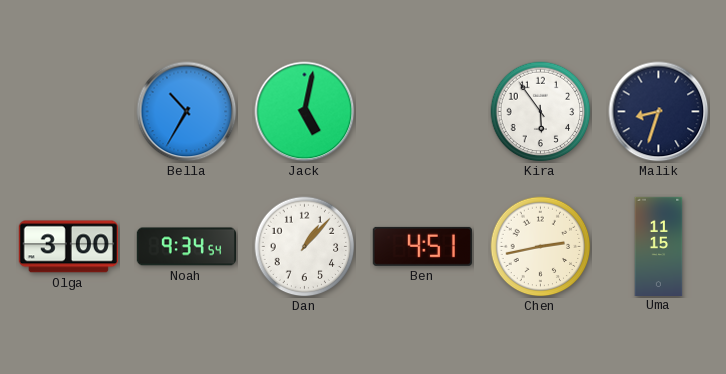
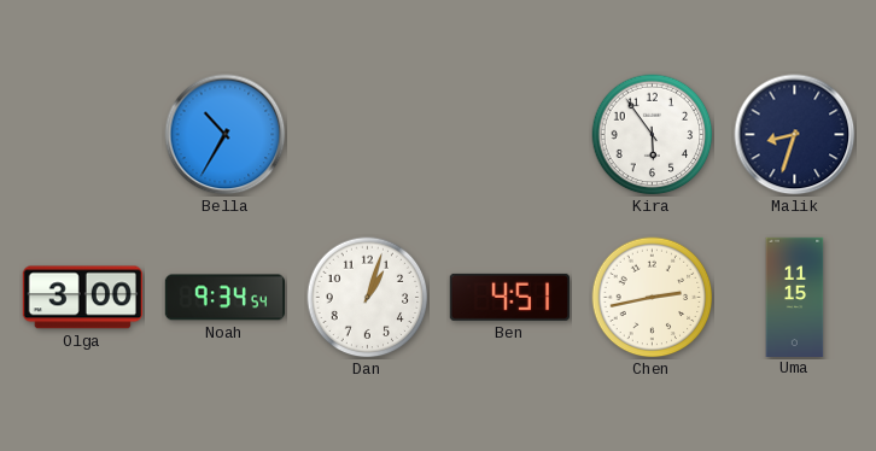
Jack: 5:02 -> none (305, 112)
Dan: 1:07 -> 1:03 (368, 298)
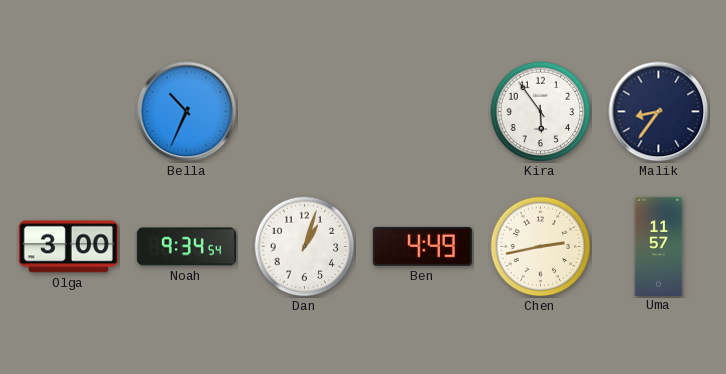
Bella: 10:35 -> 10:34 (187, 112)
Malik: 8:33 -> 8:36 (659, 112)
Ben: 4:51 -> 4:49 (422, 246)
Uma: 11:15 -> 11:57 (659, 246)
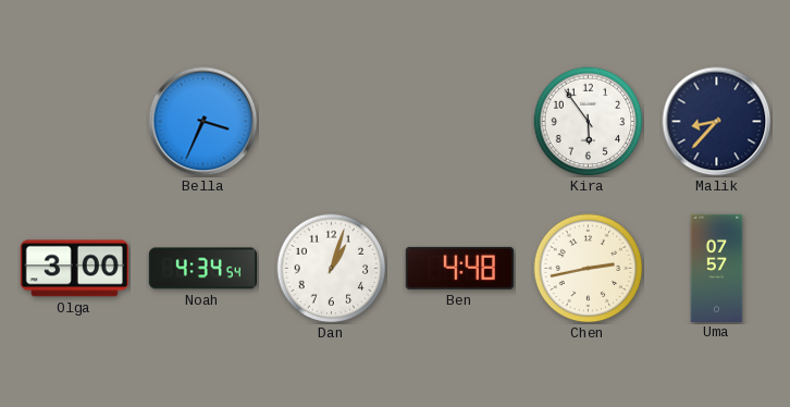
Bella: 10:34 -> 3:34 (203, 122)
Malik: 8:36 -> 8:37 (717, 122)
Noah: 9:34 -> 4:34 (202, 269)
Ben: 4:49 -> 4:48 (459, 268)
Uma: 11:57 -> 07:57 (717, 268)
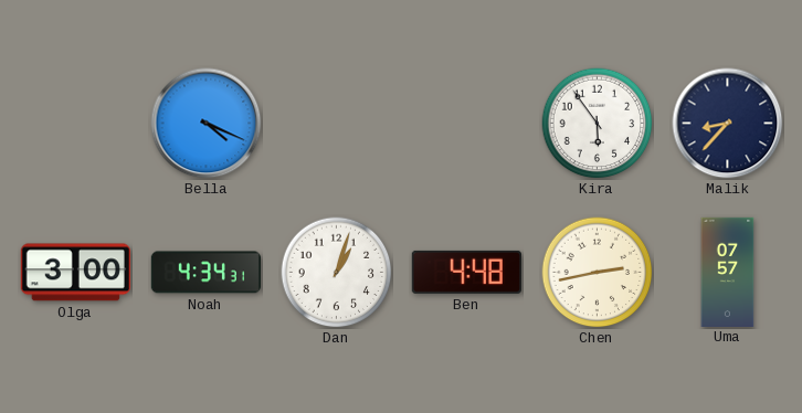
Bella: 3:34 -> 4:19 (207, 124)
Noah: 4:34:54 -> 4:34:31 (205, 273)
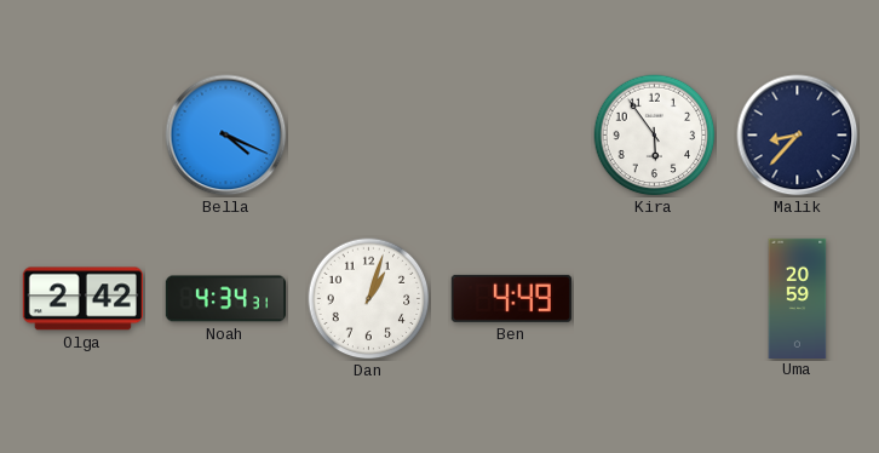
Olga: 3:00 -> 2:42 (82, 299)
Ben: 4:48 -> 4:49 (511, 298)
Chen: 2:43 -> none (598, 273)
Uma: 07:57 -> 20:59 (798, 298)
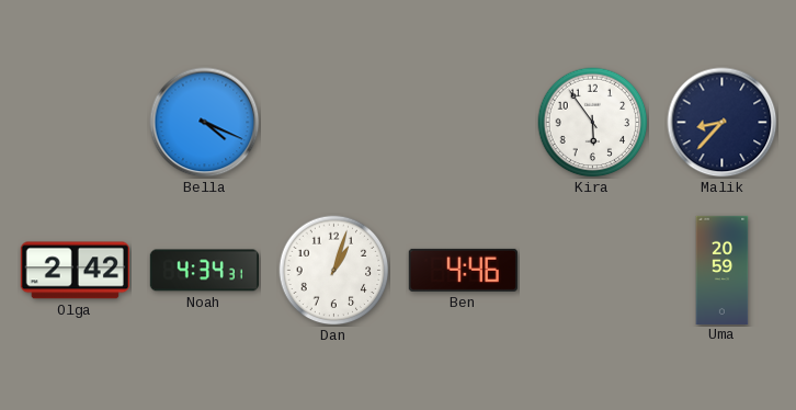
Ben: 4:49 -> 4:46 (463, 270)
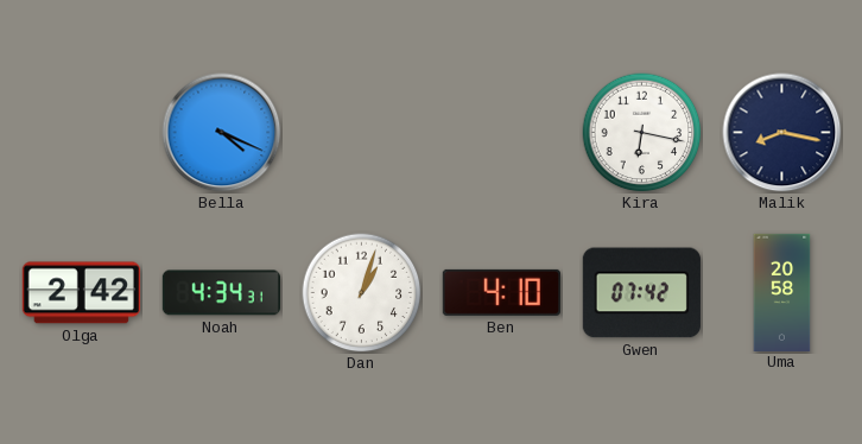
Kira: 5:54 -> 6:17 (642, 133)
Malik: 8:37 -> 8:17 (782, 133)
Ben: 4:46 -> 4:10 (501, 292)
Gwen: none -> 07:42 (641, 293)
Uma: 20:59 -> 20:58 (782, 292)
